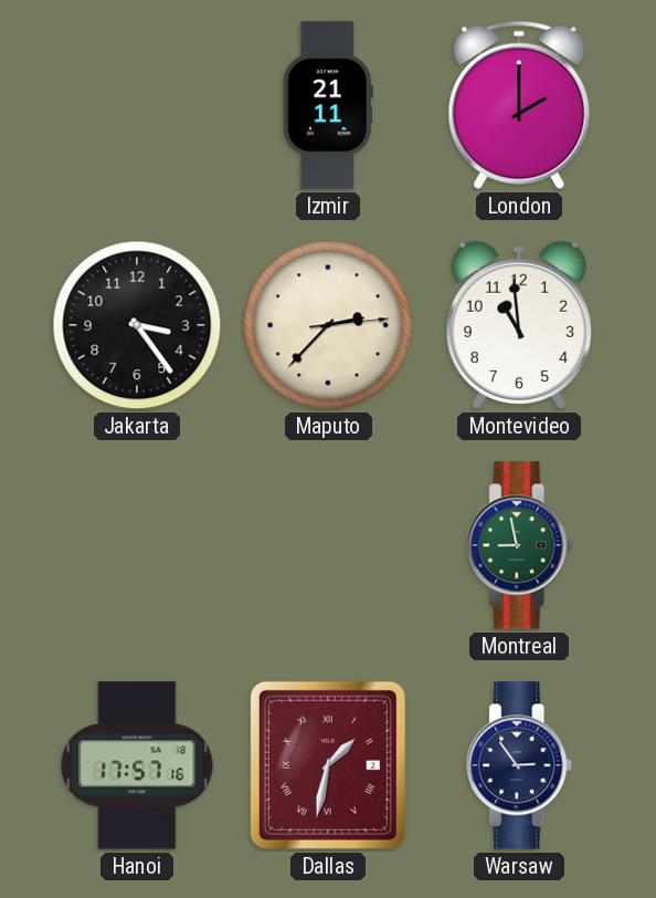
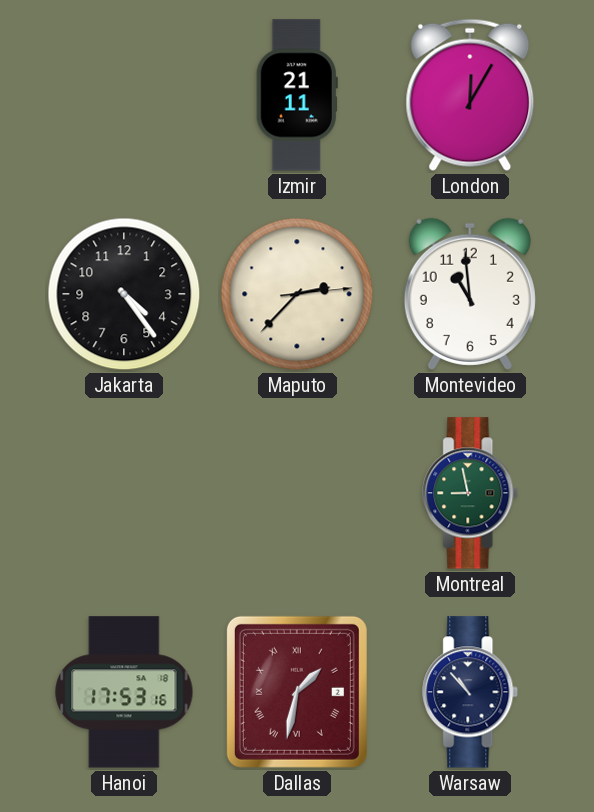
London: 2:00 -> 12:05 (470, 95)
Jakarta: 3:24 -> 4:24 (124, 294)
Hanoi: 17:57 -> 17:53 (124, 692)
Warsaw: 2:54 -> 10:53 (471, 692)
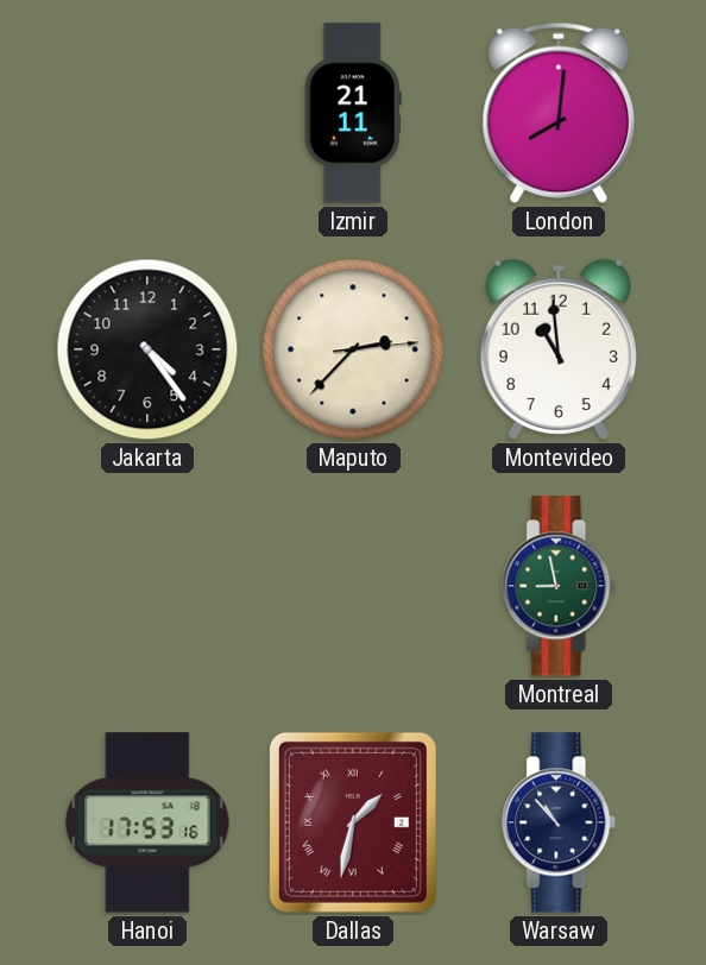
London: 12:05 -> 8:01 (559, 113)
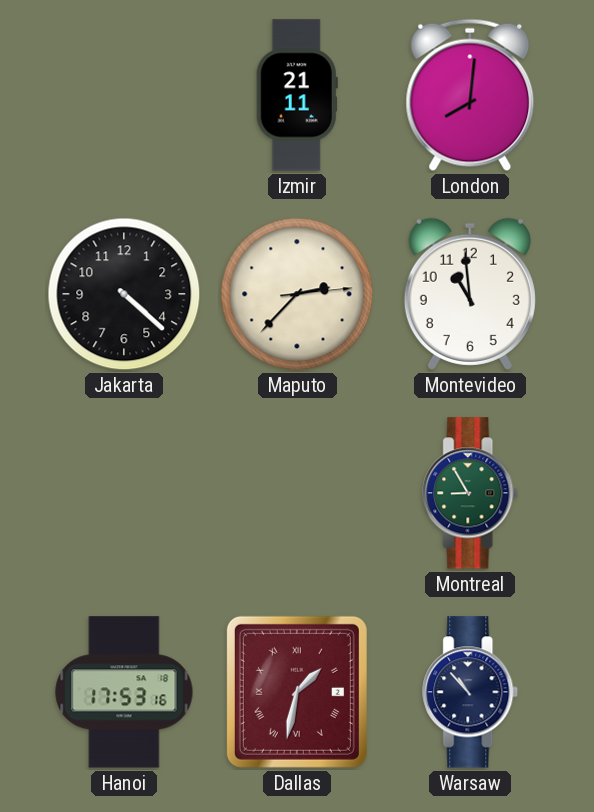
Jakarta: 4:24 -> 4:22 (124, 294)
Montreal: 8:58 -> 8:55 (471, 493)
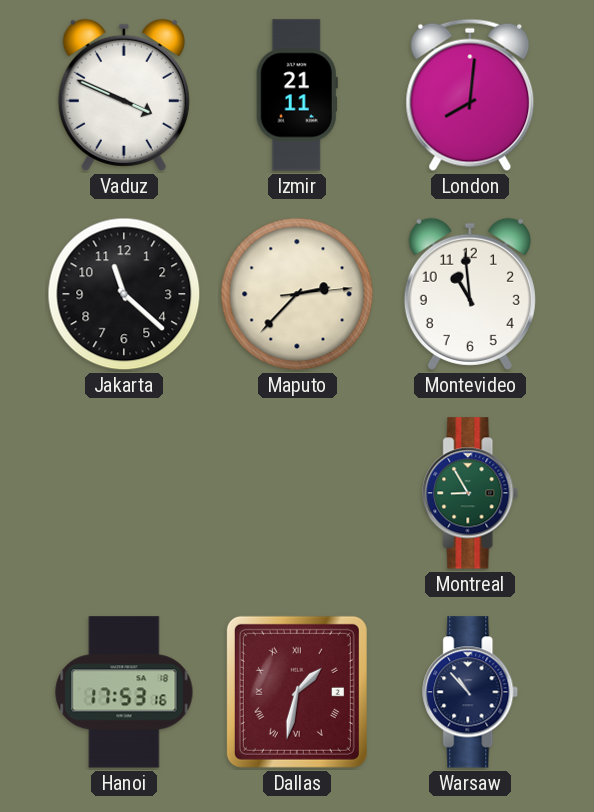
Vaduz: none -> 3:49 (124, 95)
Jakarta: 4:22 -> 11:22 (124, 294)
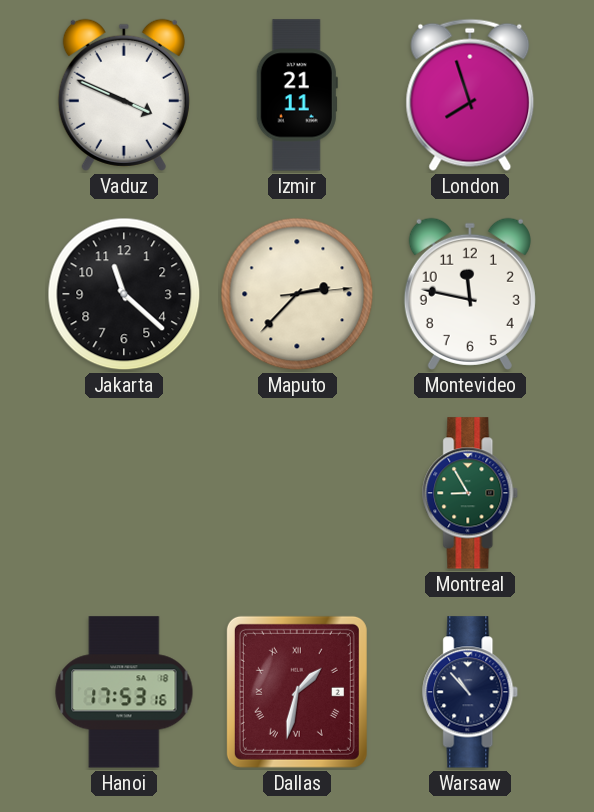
London: 8:01 -> 7:57 (470, 95)
Montevideo: 10:59 -> 11:47 (470, 294)
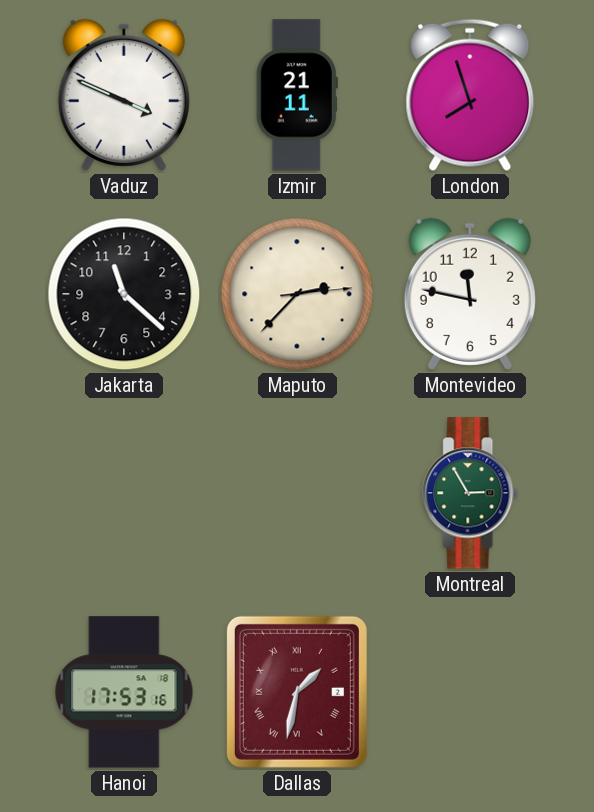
Montreal: 8:55 -> 2:55 (471, 493)
Warsaw: 10:53 -> none (471, 692)
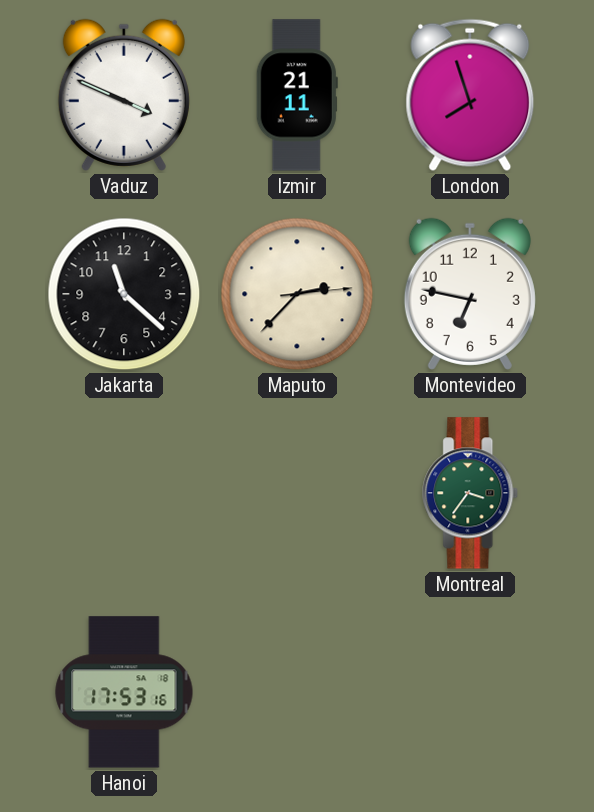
Montevideo: 11:47 -> 6:47 (470, 294)
Montreal: 2:55 -> 3:36 (471, 493)
Dallas: 1:32 -> none (297, 692)
